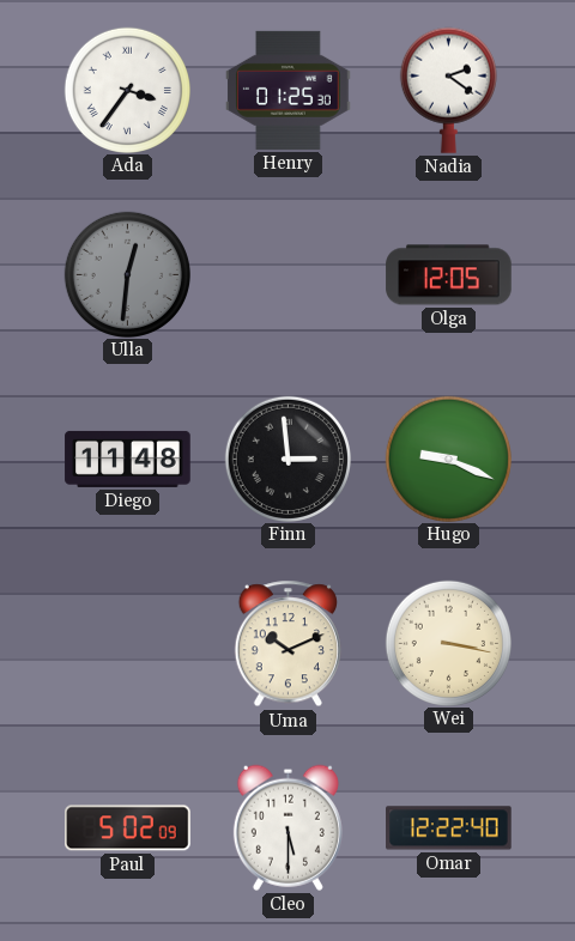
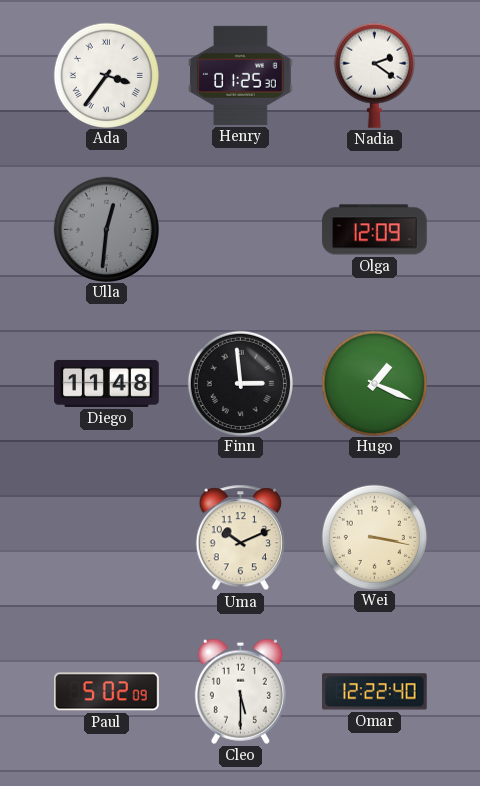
Olga: 12:05 -> 12:09 (375, 230)
Hugo: 9:19 -> 1:19 (374, 383)
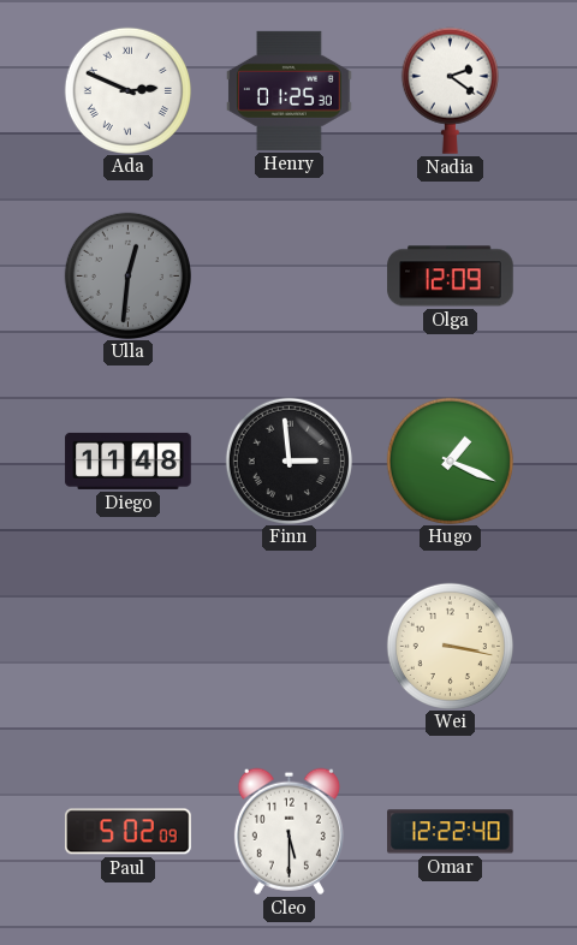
Ada: 3:36 -> 2:49 (127, 90)
Uma: 10:11 -> none (240, 538)
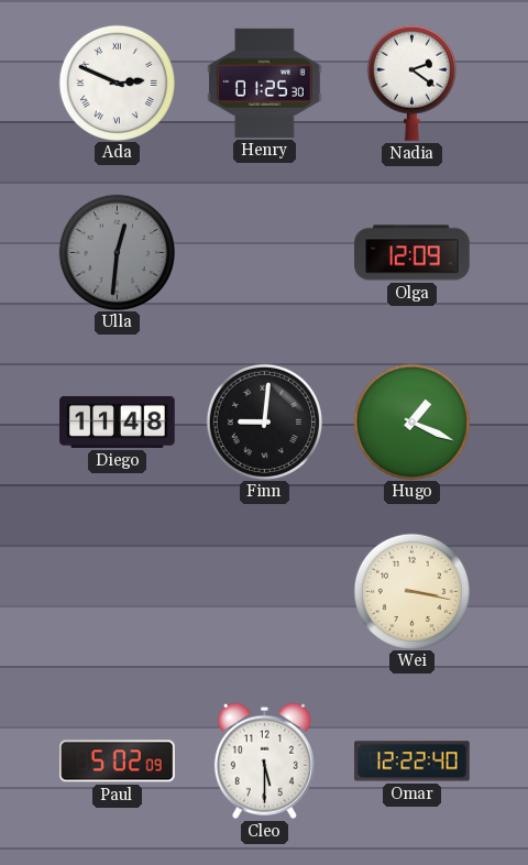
Finn: 2:59 -> 9:01 (264, 421)
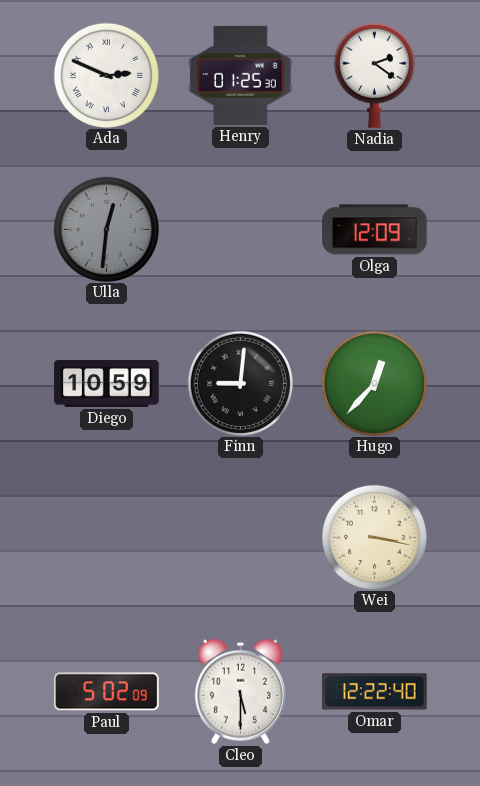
Diego: 11:48 -> 10:59 (107, 383)
Hugo: 1:19 -> 12:37 (374, 383)
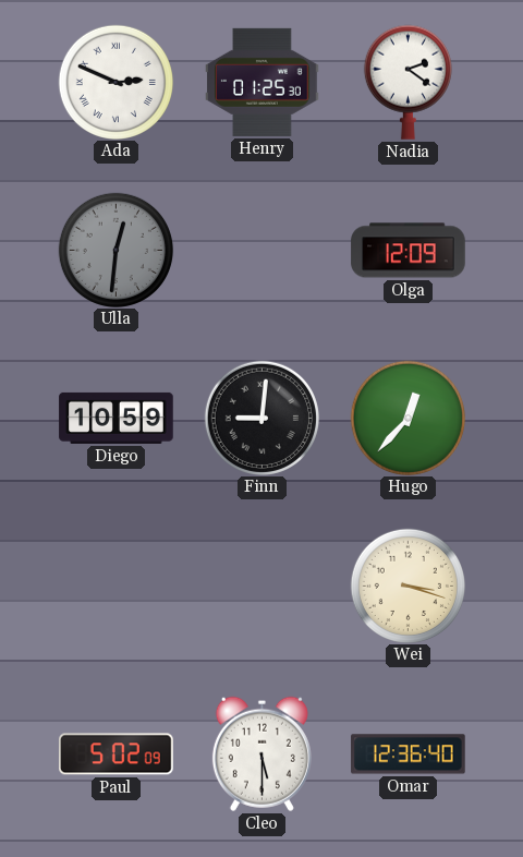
Wei: 3:17 -> 3:18 (408, 586)
Omar: 12:22 -> 12:36 (409, 755)
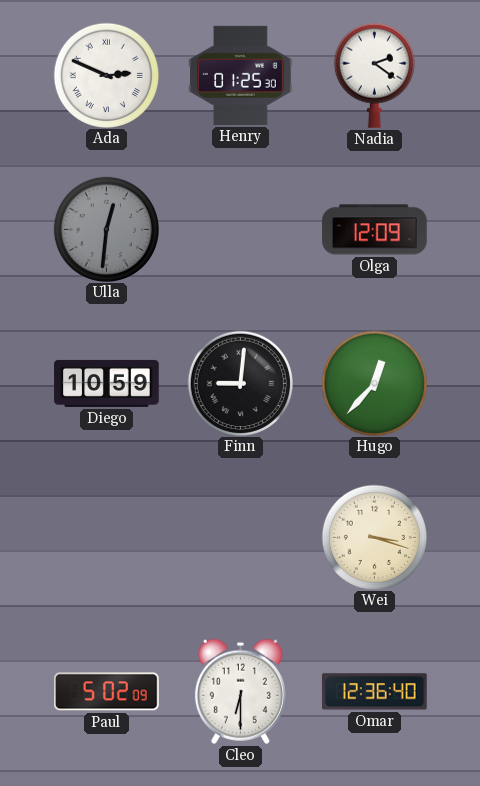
Cleo: 5:30 -> 6:30 (240, 691)
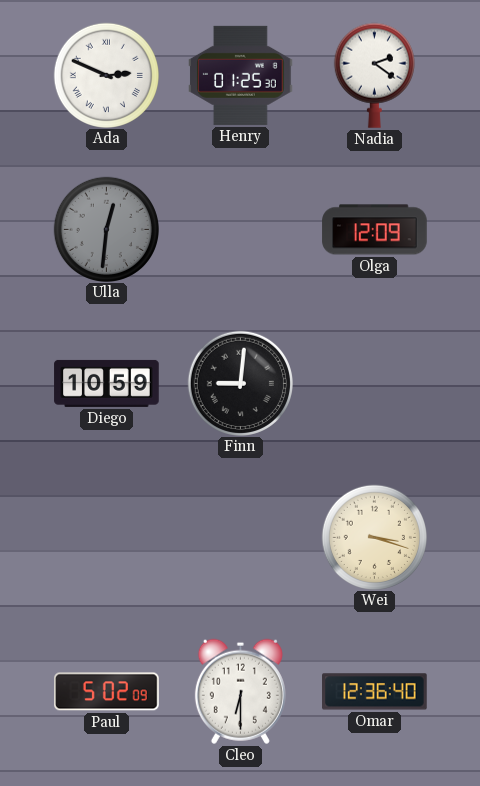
Hugo: 12:37 -> none (374, 383)
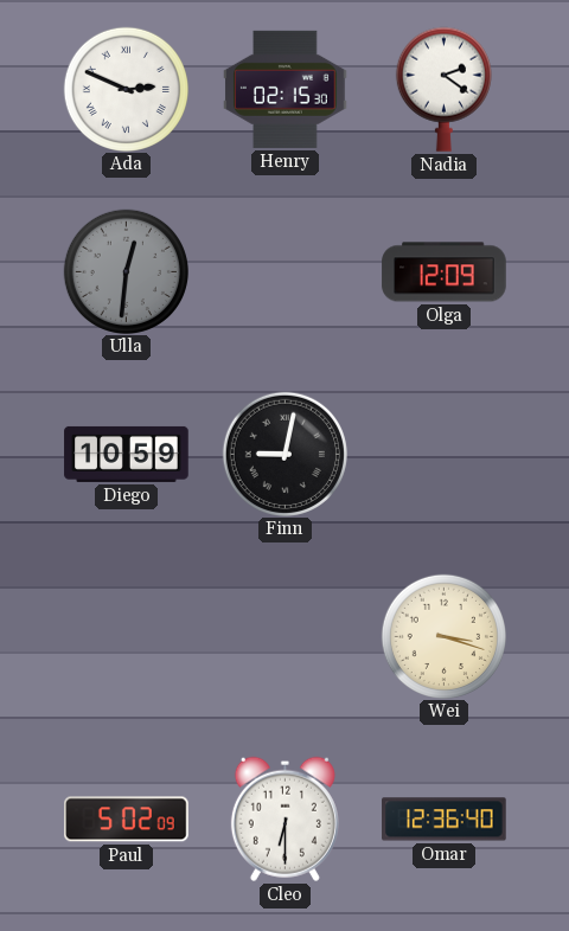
Henry: 01:25 -> 02:15 (286, 89)
Finn: 9:01 -> 9:02 (284, 454)
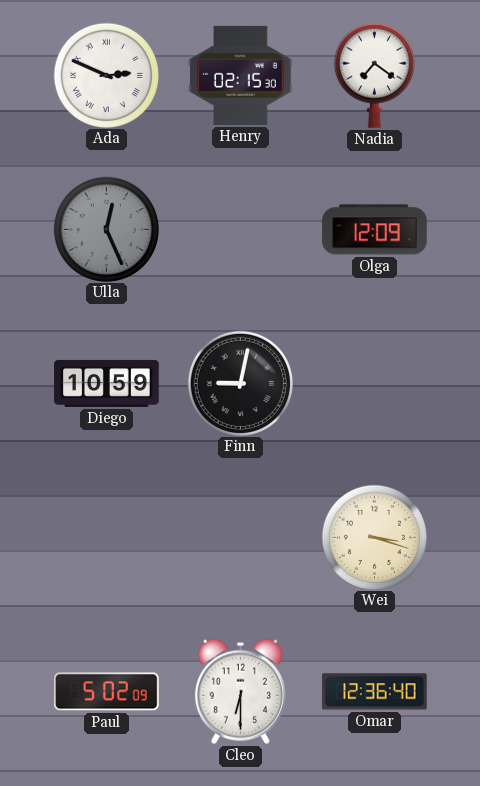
Nadia: 2:21 -> 7:21 (374, 75)
Ulla: 12:31 -> 12:26 (106, 229)
